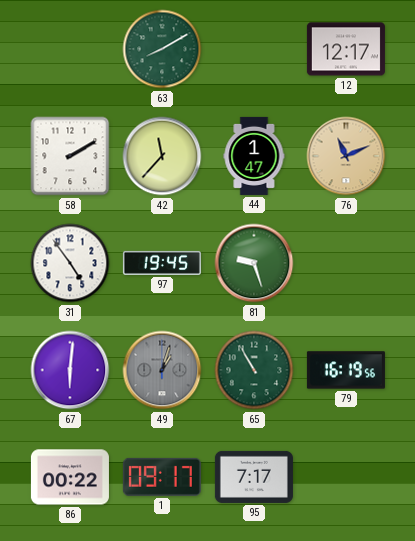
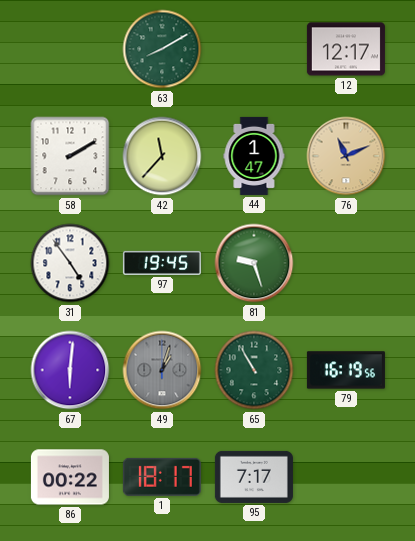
1: 09:17 -> 18:17 (162, 477)
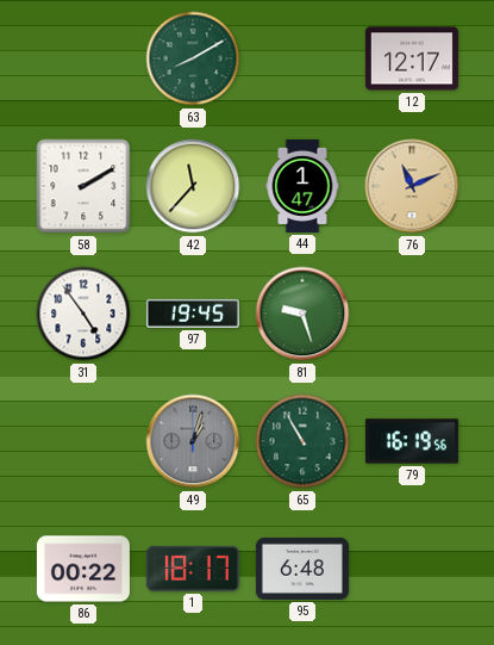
67: 6:01 -> none (70, 370)
95: 7:17 -> 6:48 (302, 569)
